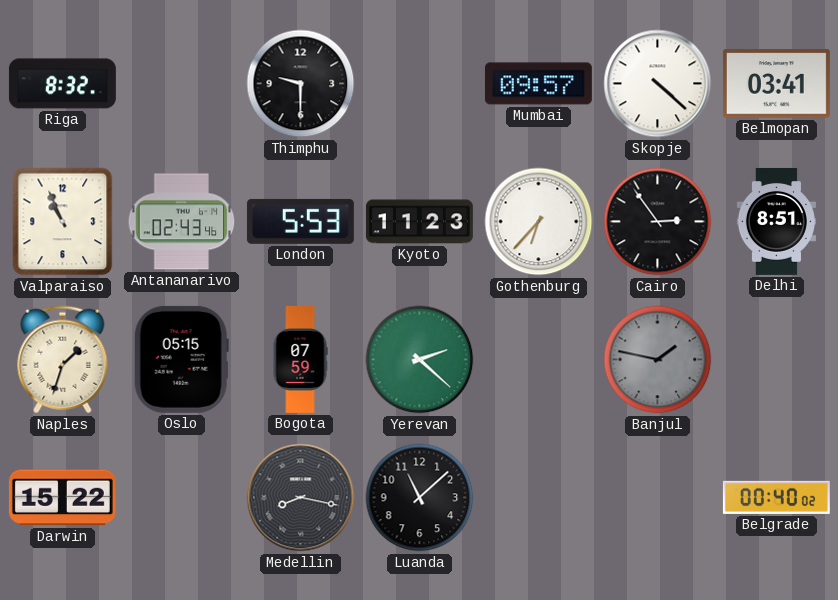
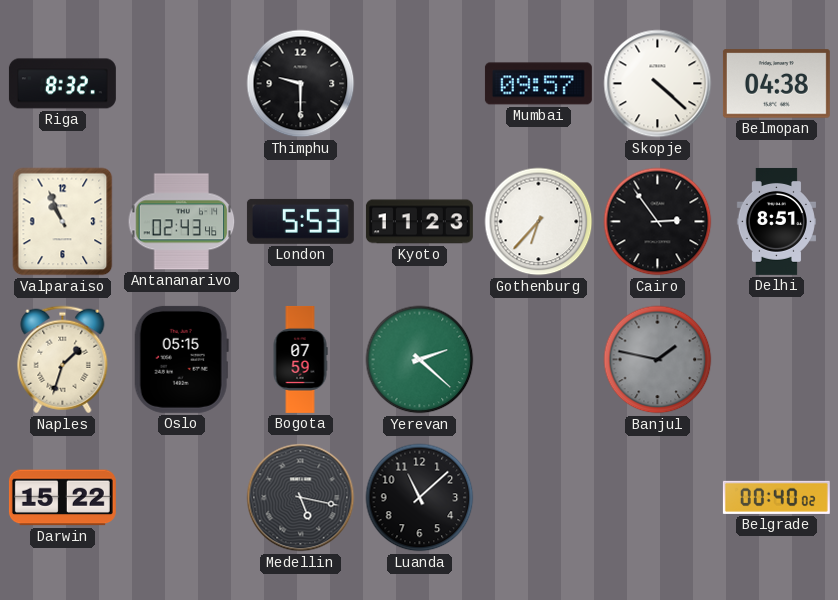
Belmopan: 03:41 -> 04:38 (776, 84)
Medellin: 8:17 -> 5:17 (301, 498)
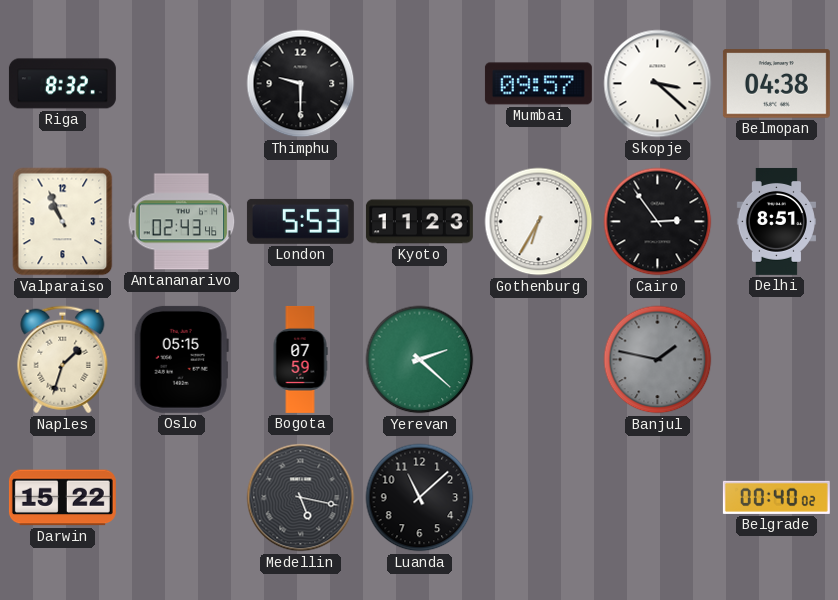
Skopje: 4:22 -> 3:22 (658, 84)
Gothenburg: 6:37 -> 6:35 (539, 222)
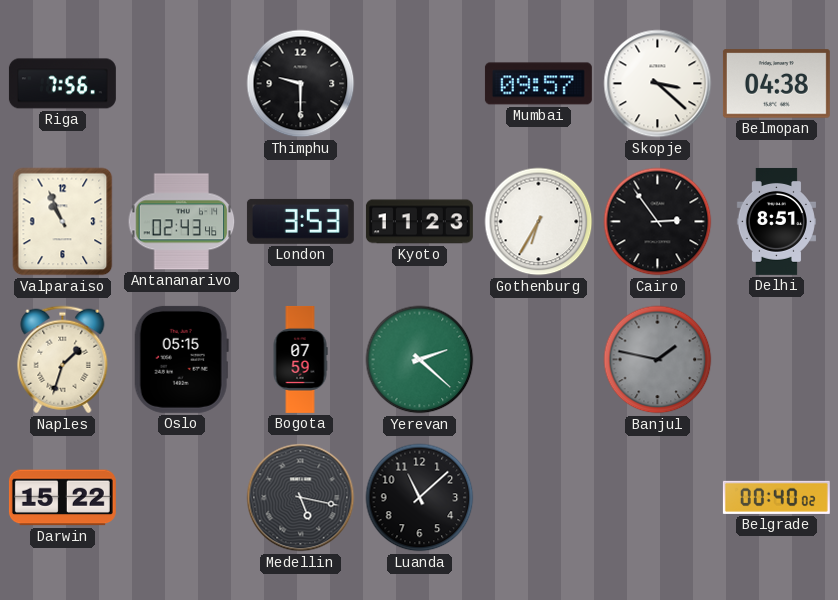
Riga: 8:32 -> 7:56 (62, 84)
London: 5:53 -> 3:53 (300, 221)
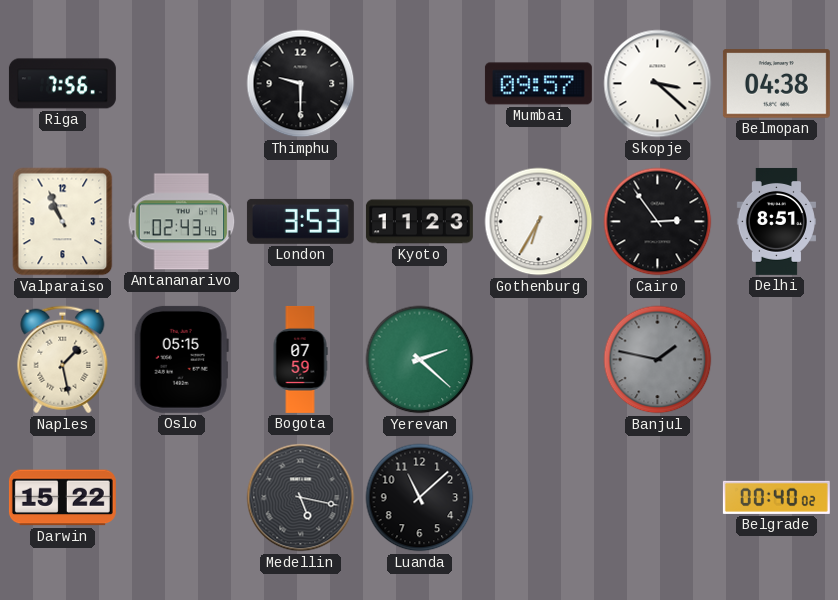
Naples: 1:33 -> 1:28 (63, 360)
